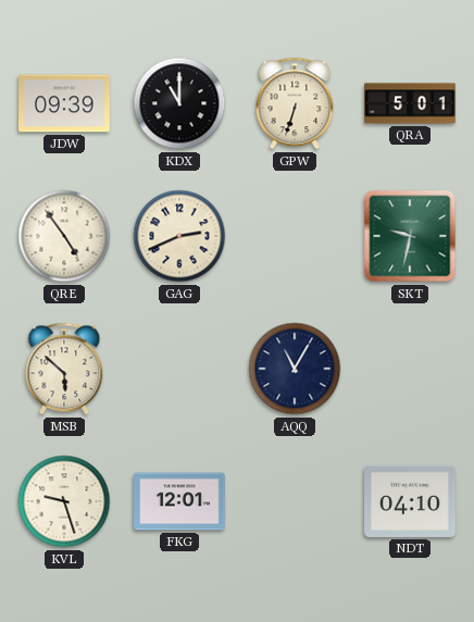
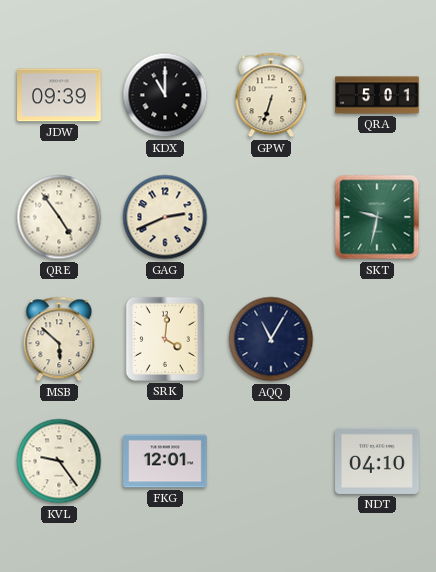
SRK: none -> 4:01 (165, 339)
KVL: 9:27 -> 9:24 (59, 461)
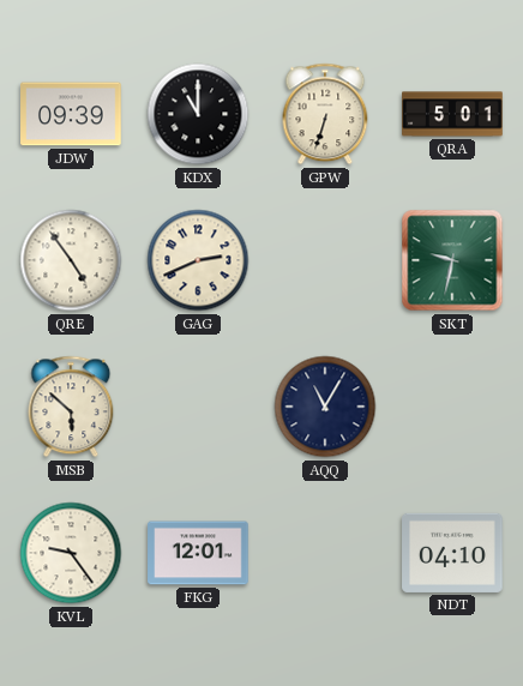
SRK: 4:01 -> none (165, 339)
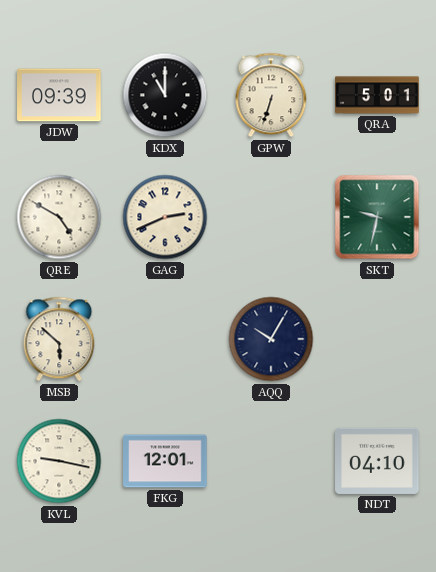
QRE: 4:54 -> 4:50 (59, 217)
AQQ: 11:05 -> 10:05 (271, 339)
KVL: 9:24 -> 9:17 (59, 461)
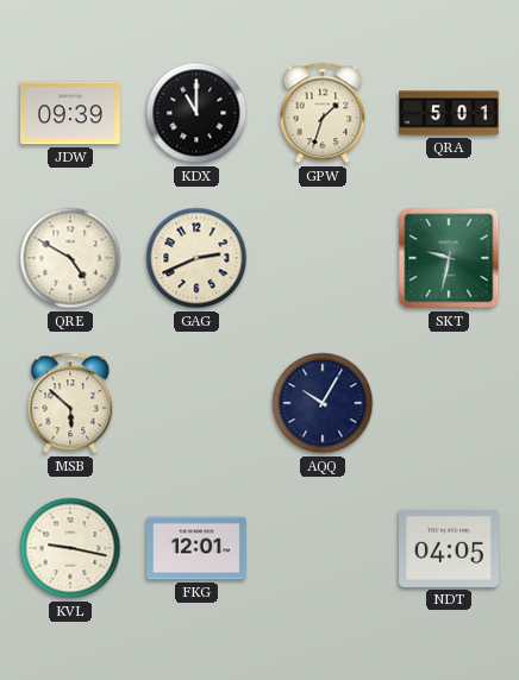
GPW: 6:33 -> 1:33 (323, 113)
NDT: 04:10 -> 04:05 (449, 548)
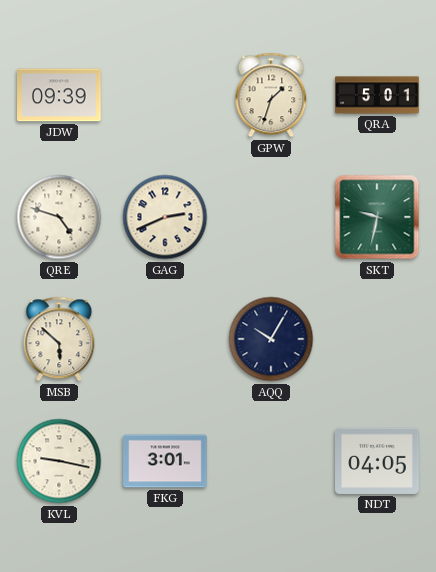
KDX: 11:00 -> none (196, 113)
QRE: 4:50 -> 4:48 (59, 217)
FKG: 12:01 -> 3:01 (165, 461)
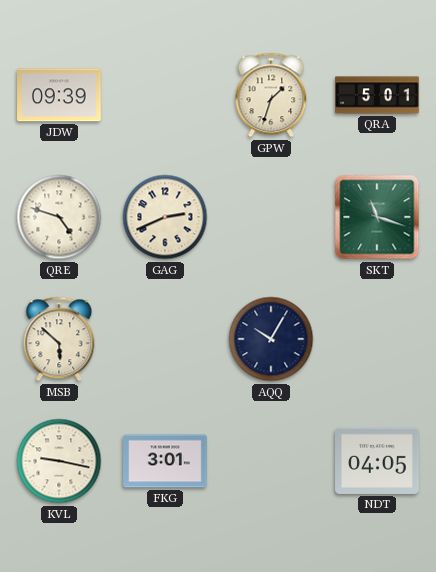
SKT: 9:32 -> 11:18 (377, 217)
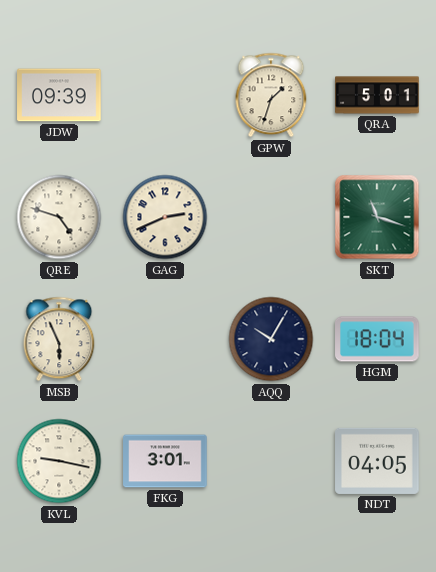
MSB: 5:52 -> 5:56 (59, 339)
HGM: none -> 18:04 (377, 339)
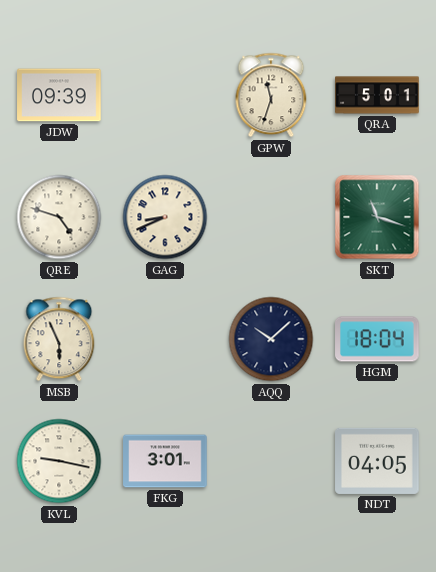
GPW: 1:33 -> 11:33 (271, 95)
GAG: 2:41 -> 8:41 (165, 217)
AQQ: 10:05 -> 10:08 (271, 339)
